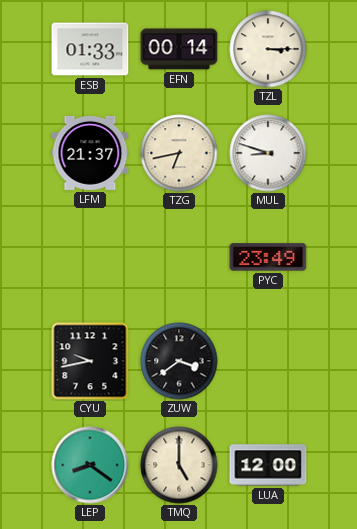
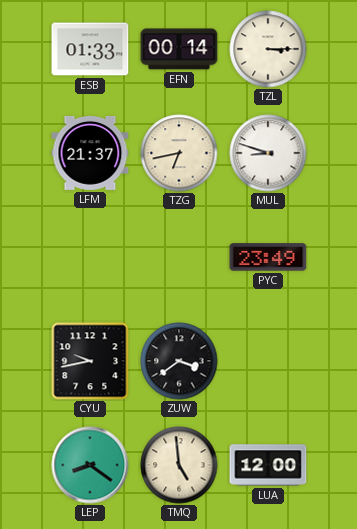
TMQ: 5:00 -> 4:59 (179, 465)
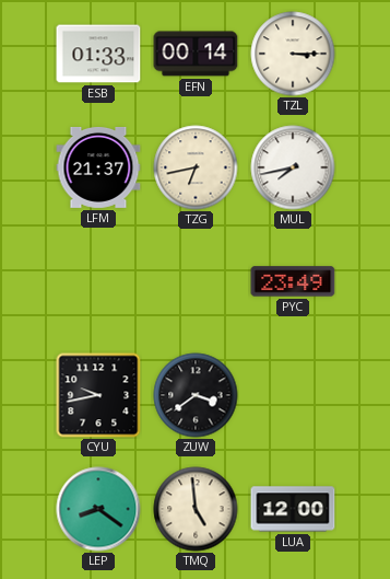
MUL: 8:48 -> 7:43 (293, 167)
